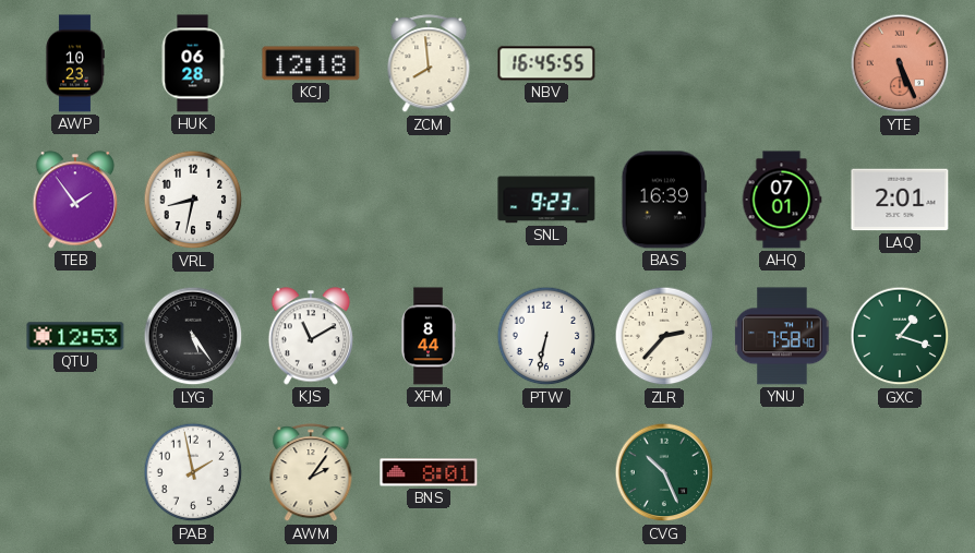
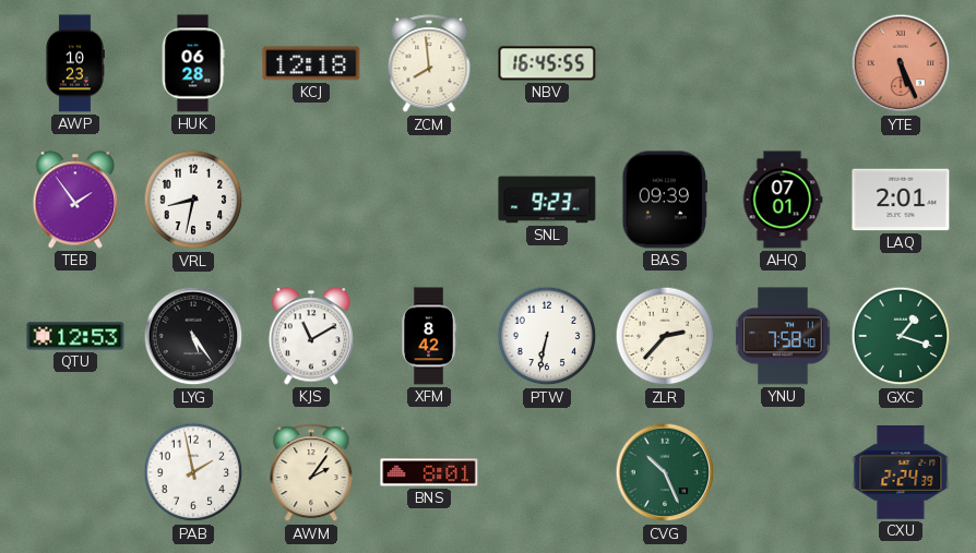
BAS: 16:39 -> 09:39 (665, 200)
XFM: 8:44 -> 8:42 (429, 336)
CXU: none -> 2:24 (901, 473)
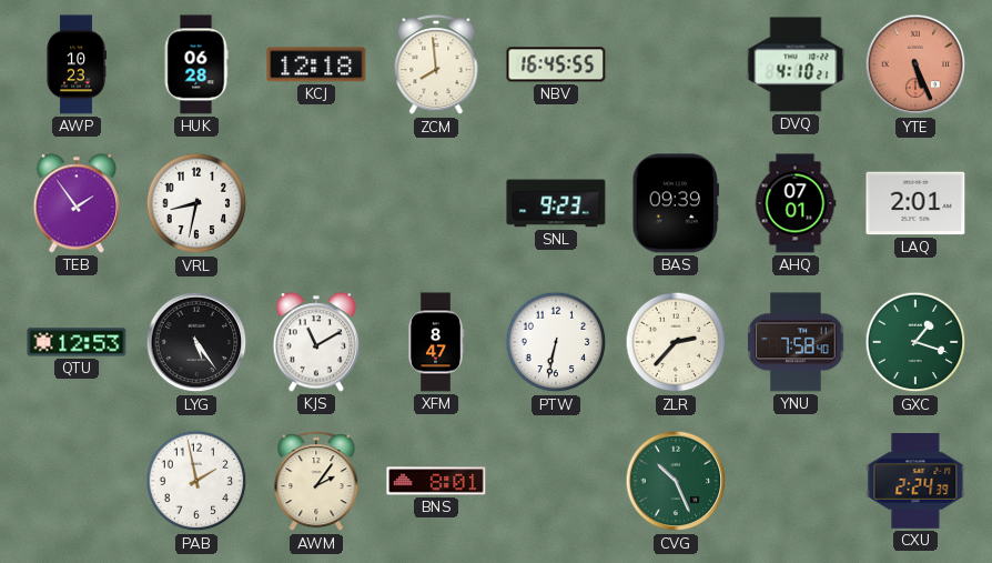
DVQ: none -> 4:10 (796, 64)
XFM: 8:42 -> 8:47 (436, 342)
